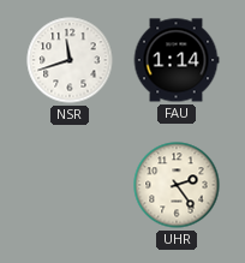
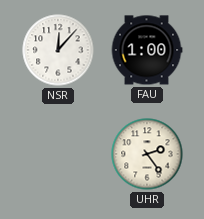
NSR: 11:42 -> 12:07 (58, 50)
FAU: 1:14 -> 1:00 (147, 50)
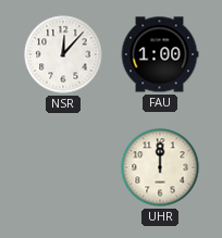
UHR: 2:24 -> 12:00 (160, 167)
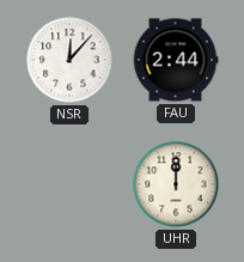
FAU: 1:00 -> 2:44 (176, 60)
